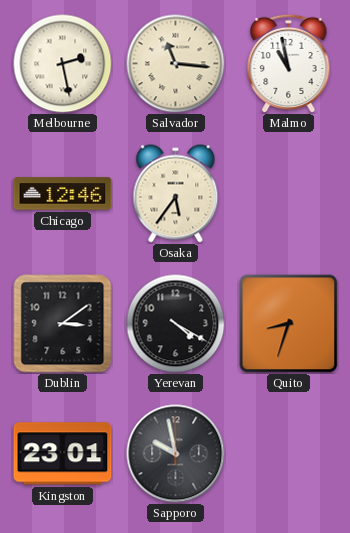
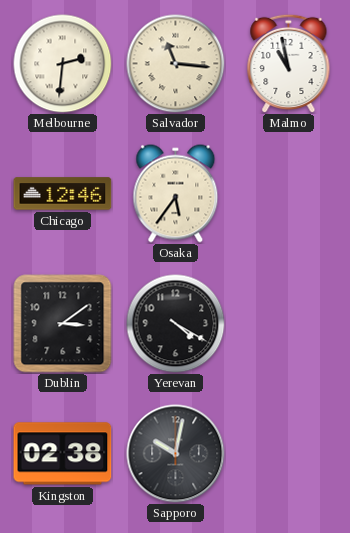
Melbourne: 2:28 -> 2:31 (63, 64)
Quito: 8:33 -> none (289, 324)
Kingston: 23:01 -> 02:38 (63, 454)
Sapporo: 9:58 -> 10:02 (176, 454)
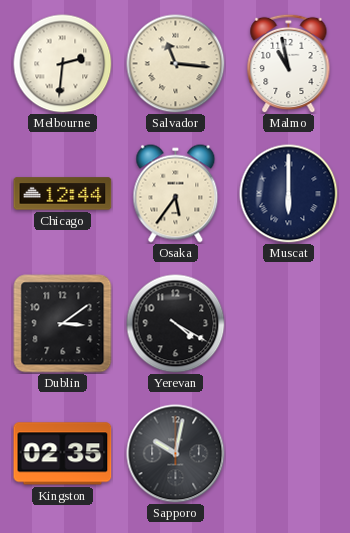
Chicago: 12:46 -> 12:44 (63, 194)
Muscat: none -> 6:00 (289, 194)
Kingston: 02:38 -> 02:35 (63, 454)
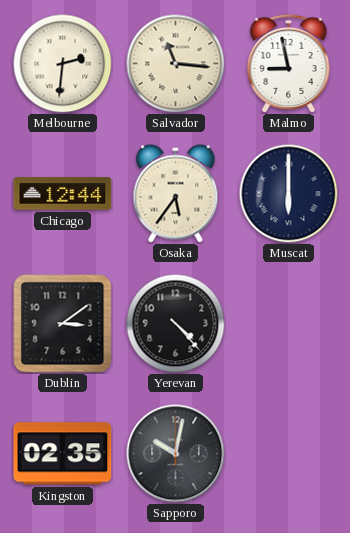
Malmo: 10:58 -> 8:58 (289, 63)
Yerevan: 4:20 -> 4:23 (176, 324)
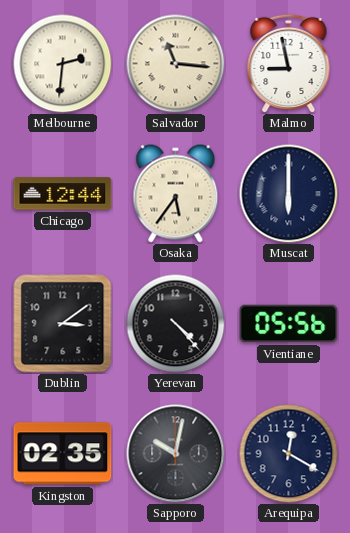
Vientiane: none -> 05:56 (289, 324)
Arequipa: none -> 12:20 (289, 454)
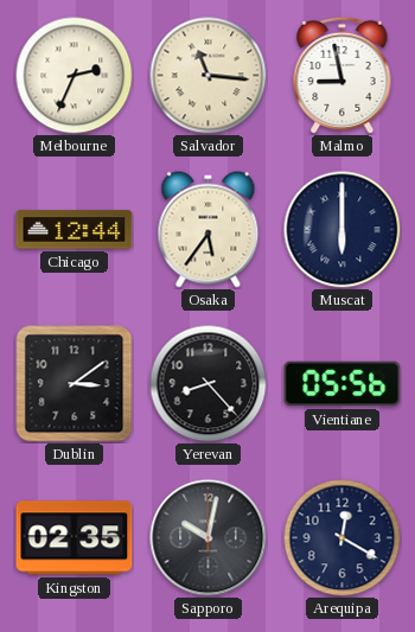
Melbourne: 2:31 -> 2:34 (75, 76)
Yerevan: 4:23 -> 8:23 (209, 384)
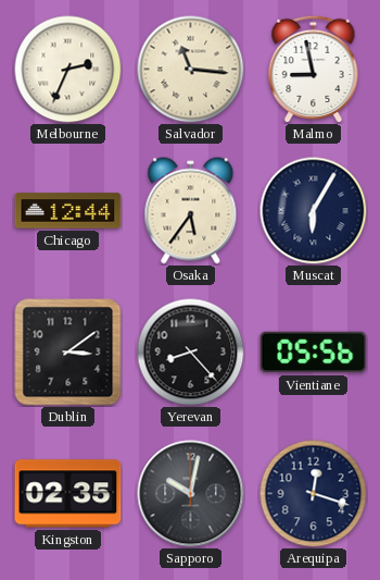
Muscat: 6:00 -> 6:05 (314, 211)
Arequipa: 12:20 -> 12:18 (314, 494)
